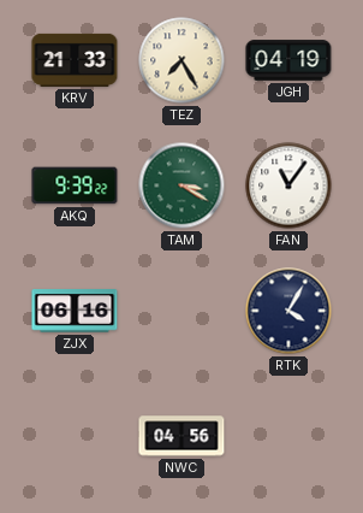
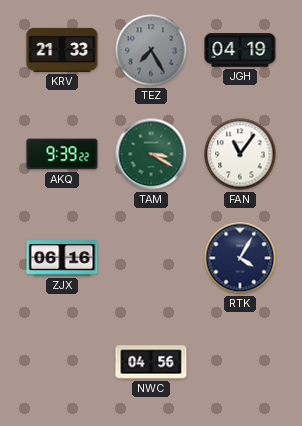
TEZ dial: cream -> grey (151, 50)
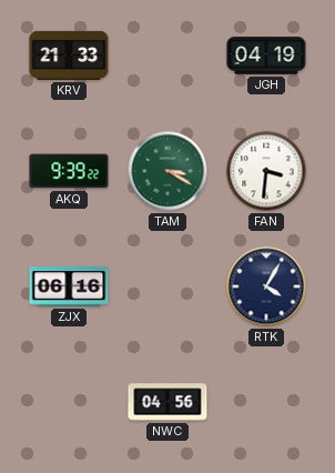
TEZ: 7:25 -> none (151, 50)
FAN: 11:06 -> 3:31 (266, 171)
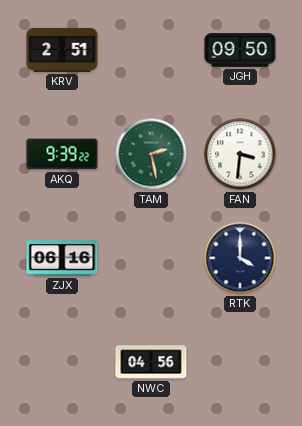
KRV: 21:33 -> 2:51 (62, 50)
JGH: 04:19 -> 09:50 (240, 50)
TAM: 3:20 -> 2:28 (151, 154)
RTK: 4:05 -> 4:00 (240, 258)
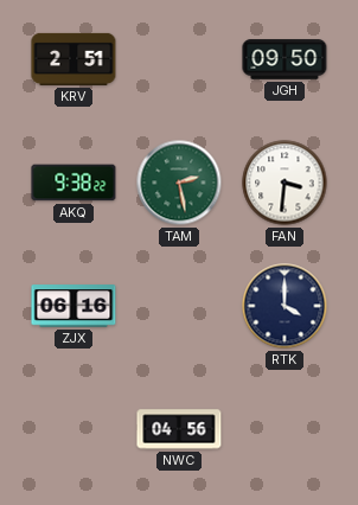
AKQ: 9:39 -> 9:38 (73, 183)
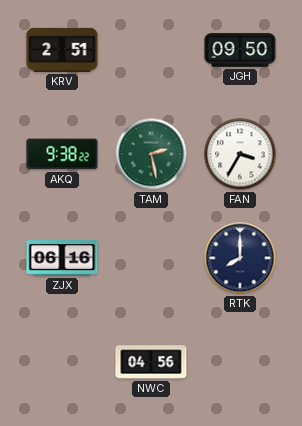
FAN: 3:31 -> 3:35 (240, 154)
RTK: 4:00 -> 8:00 (240, 258)
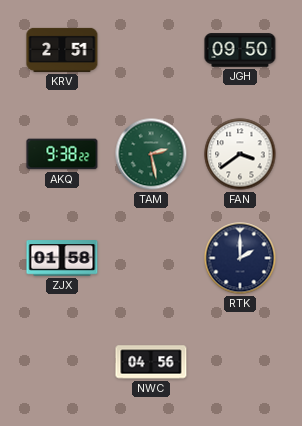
FAN: 3:35 -> 3:39 (240, 154)
ZJX: 06:16 -> 01:58 (62, 258)
RTK: 8:00 -> 2:00 (240, 258)
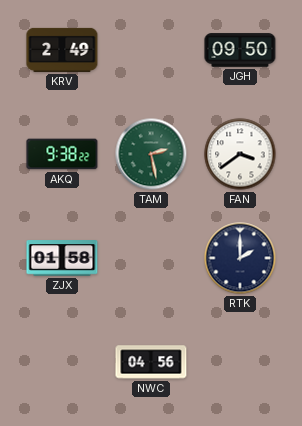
KRV: 2:51 -> 2:49 (62, 50)
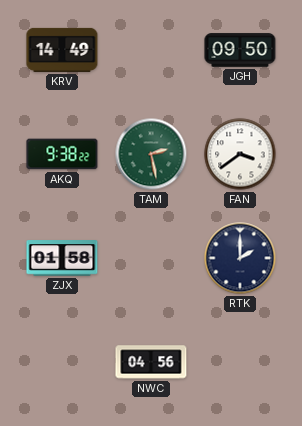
KRV: 2:49 -> 14:49 (62, 50)
